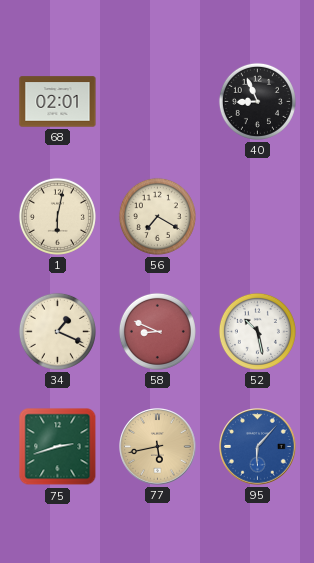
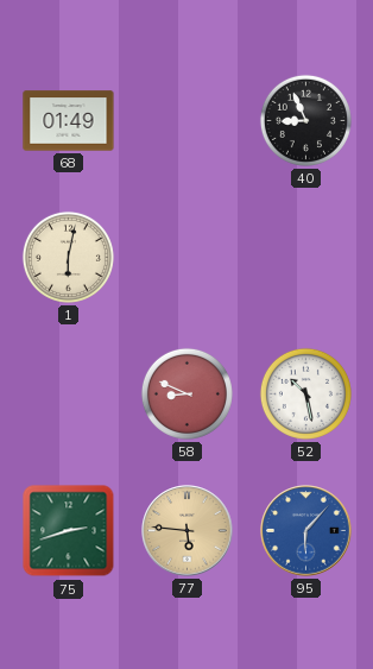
68: 02:01 -> 01:49 (69, 121)
56: 7:20 -> none (157, 216)
34: 1:19 -> none (57, 331)
77: 5:43 -> 5:46 (188, 531)
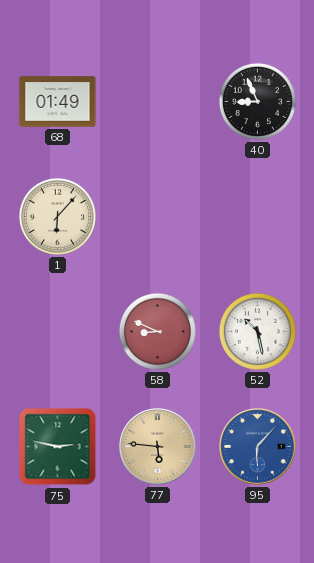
1: 6:02 -> 6:07 (57, 216)
75: 2:42 -> 2:47 (58, 447)
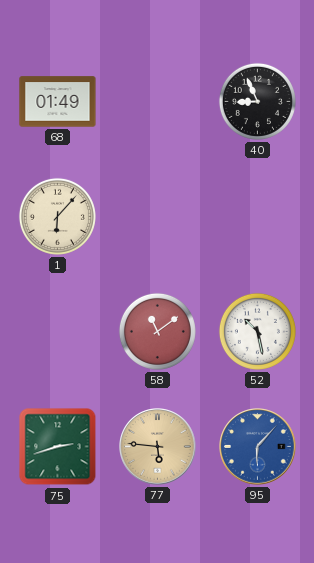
58: 8:49 -> 11:09 (157, 331)
75: 2:47 -> 2:42 (58, 447)
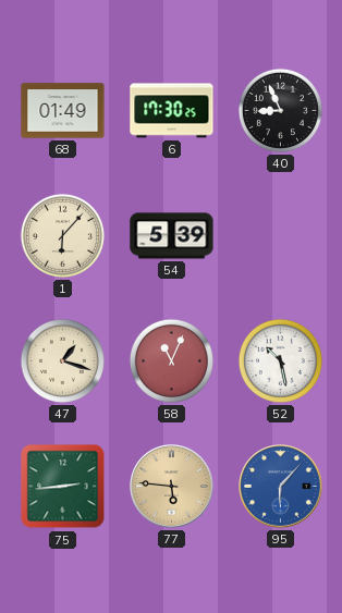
6: none -> 17:30 (172, 111)
54: none -> 5:39 (172, 236)
47: none -> 1:18 (62, 360)
58: 11:09 -> 11:04 (171, 360)
75: 2:42 -> 2:44 (63, 487)
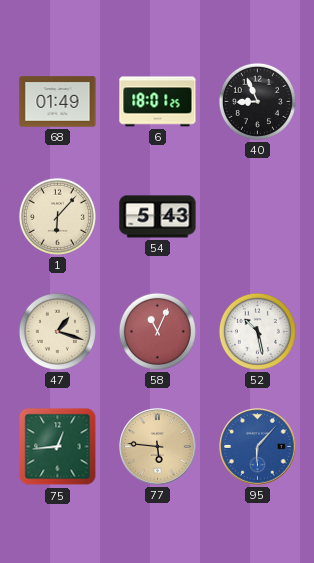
6: 17:30 -> 18:01 (158, 102)
54: 5:39 -> 5:43 (158, 217)
75: 2:44 -> 12:44 (58, 447)
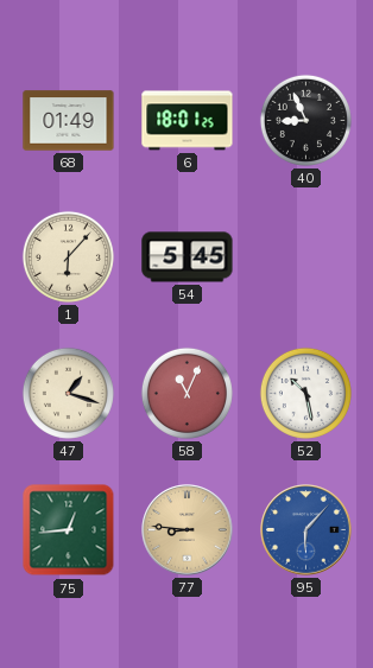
54: 5:43 -> 5:45 (188, 257)
77: 5:46 -> 8:46 (188, 530)
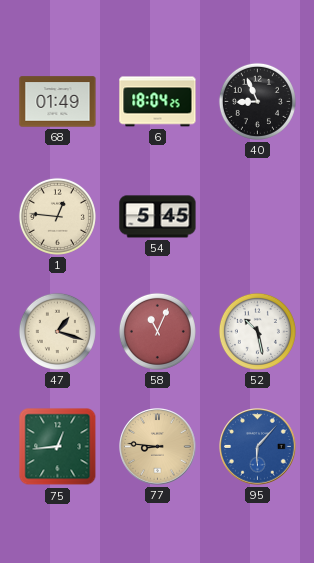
6: 18:01 -> 18:04 (158, 102)
1: 6:07 -> 12:46 (57, 216)
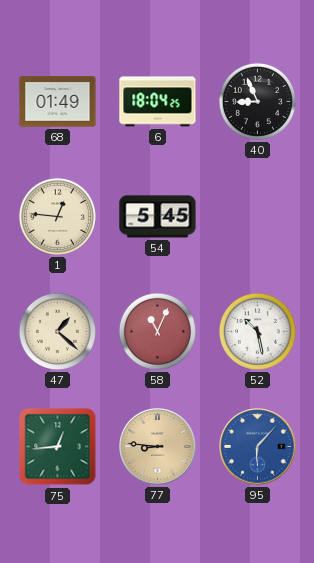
47: 1:18 -> 1:22 (57, 331)
